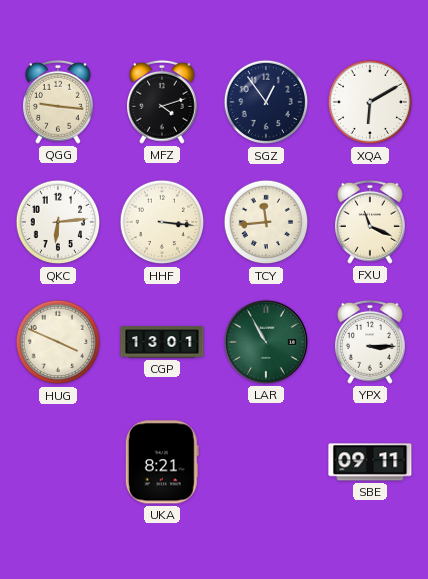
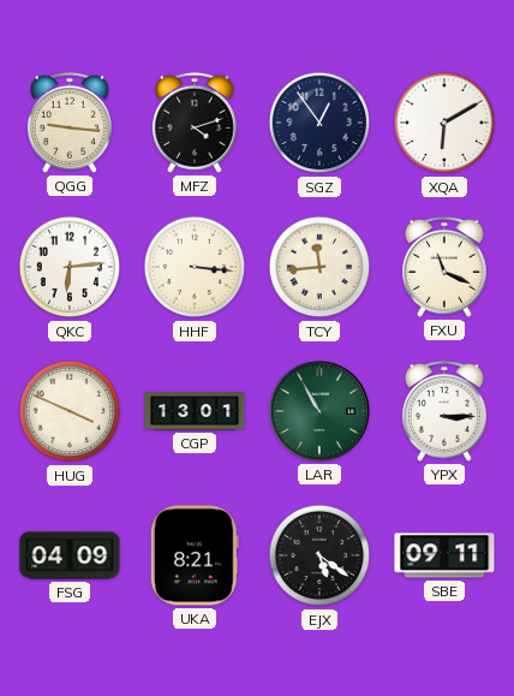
FSG: none -> 04:09 (70, 555)
EJX: none -> 5:21 (319, 555)
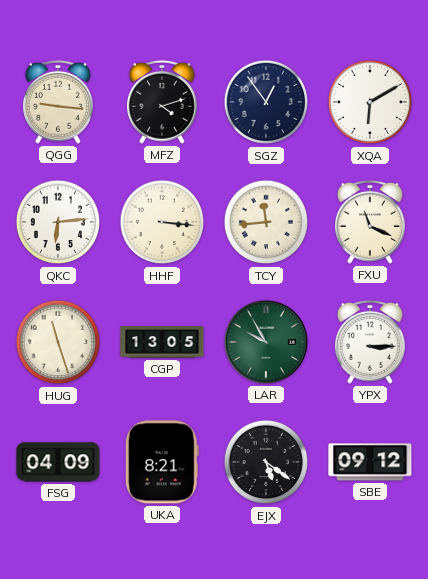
HUG: 3:49 -> 11:27 (58, 342)
CGP: 13:01 -> 13:05 (162, 342)
LAR: 10:55 -> 9:55 (266, 342)
SBE: 09:11 -> 09:12 (370, 462)
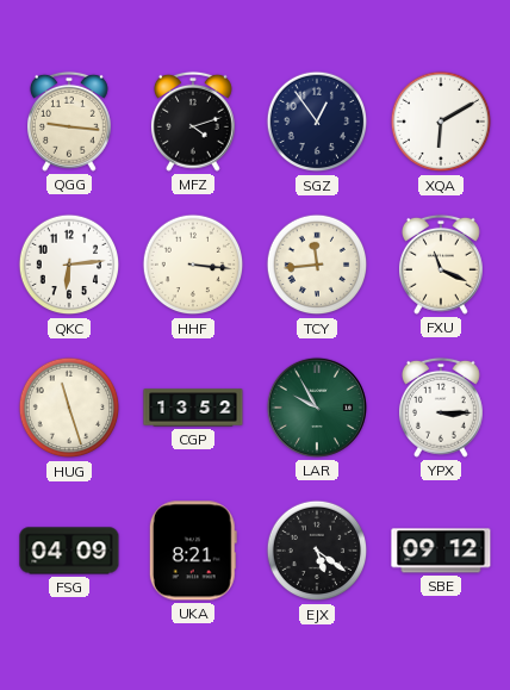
CGP: 13:05 -> 13:52 (193, 408)
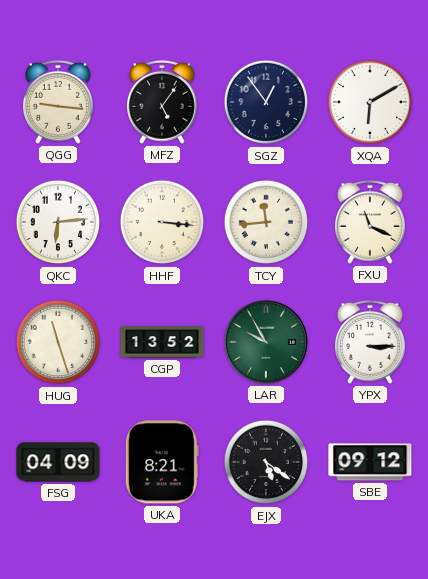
MFZ: 4:12 -> 5:06 (162, 102)
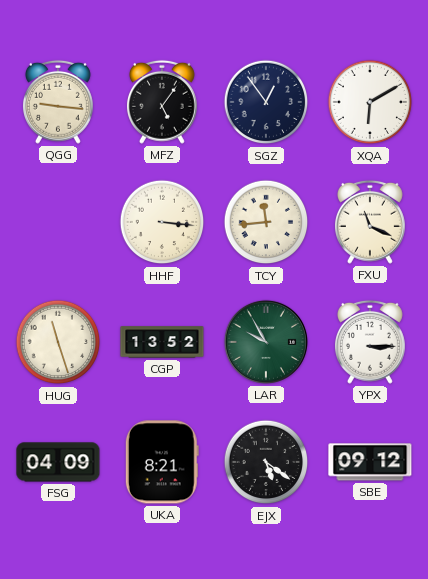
QKC: 6:14 -> none (58, 222)
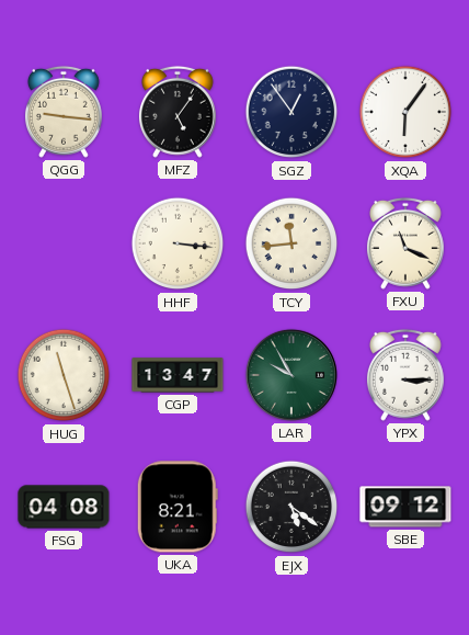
XQA: 6:10 -> 6:06 (405, 112)
CGP: 13:52 -> 13:47 (178, 375)
FSG: 04:09 -> 04:08 (64, 507)
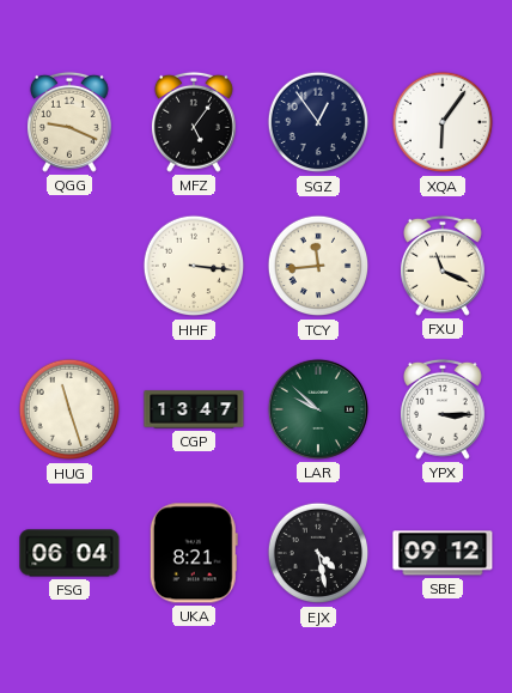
QGG: 9:16 -> 9:19 (69, 122)
LAR: 9:55 -> 9:52 (318, 409)
FSG: 04:08 -> 06:04 (69, 553)
EJX: 5:21 -> 4:28 (318, 553)
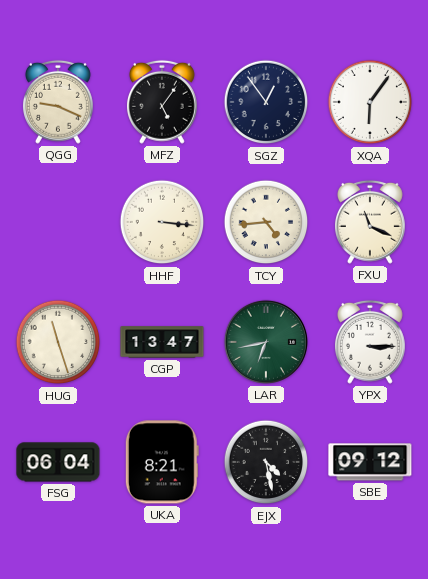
TCY: 11:44 -> 4:44 (266, 222)
LAR: 9:52 -> 6:43 (266, 342)
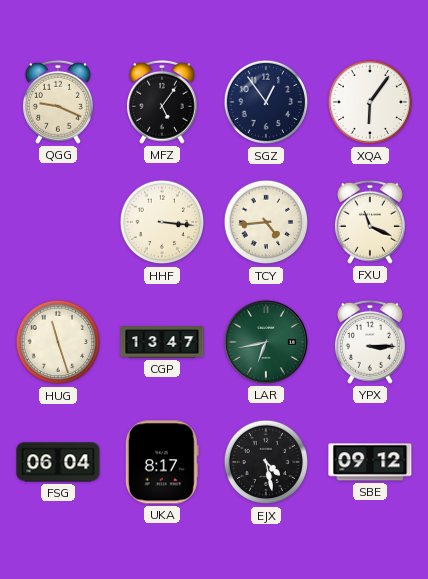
UKA: 8:21 -> 8:17 (162, 462)
